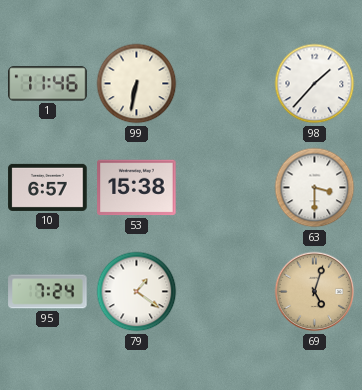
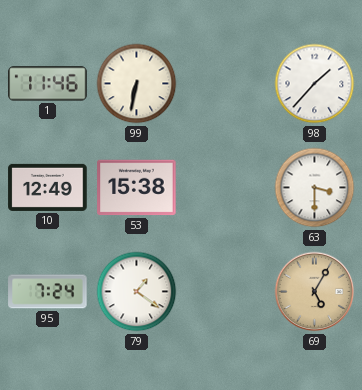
10: 6:57 -> 12:49 (48, 187)
69: 5:03 -> 5:05 (315, 292)
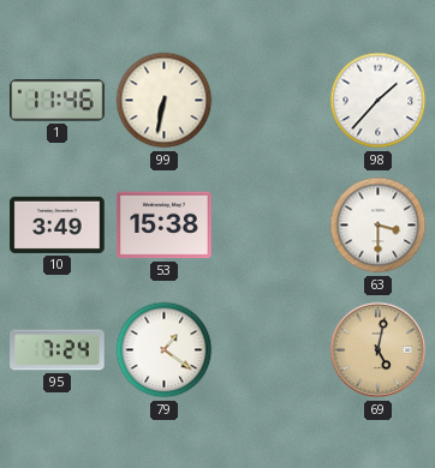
10: 12:49 -> 3:49 (58, 224)
69: 5:05 -> 5:02 (379, 350)
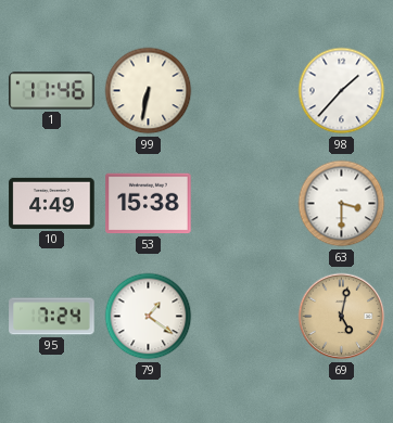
10: 3:49 -> 4:49 (52, 203)
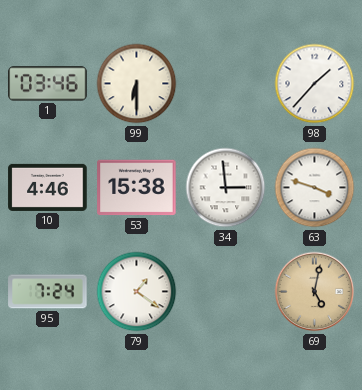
1: 11:46 -> 03:46 (48, 84)
99: 6:32 -> 6:30 (137, 84)
10: 4:49 -> 4:46 (48, 187)
34: none -> 2:59 (226, 188)
63: 3:30 -> 3:48 (315, 188)
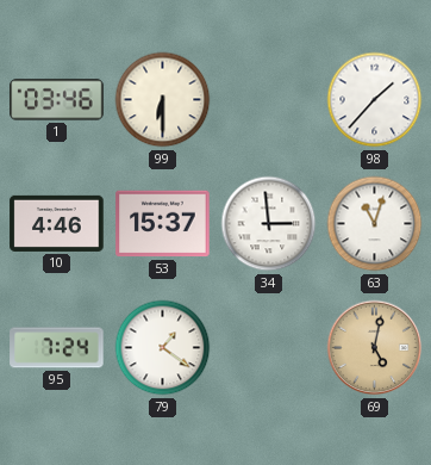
53: 15:38 -> 15:37 (163, 224)
63: 3:48 -> 11:03 (375, 224)
